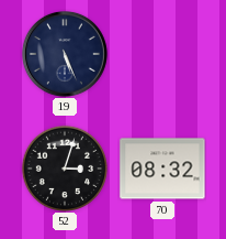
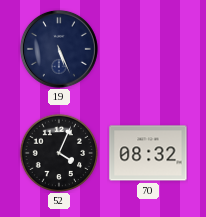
52: 3:03 -> 4:04 (58, 152)
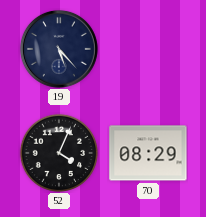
19: 5:26 -> 5:23 (59, 49)
70: 08:32 -> 08:29 (148, 153)
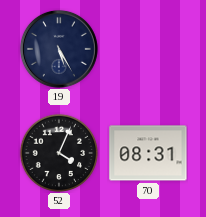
19: 5:23 -> 5:25 (59, 49)
70: 08:29 -> 08:31 (148, 153)
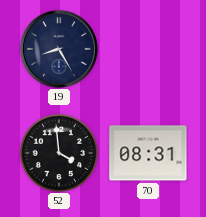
19: 5:25 -> 8:25 (59, 49)
52: 4:04 -> 3:59 (58, 152)
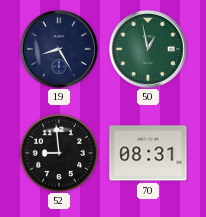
50: none -> 12:58 (148, 49)
52: 3:59 -> 8:59 (58, 152)
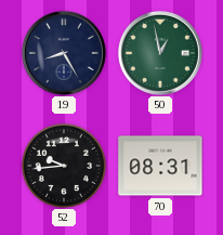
52: 8:59 -> 9:44 (63, 165)
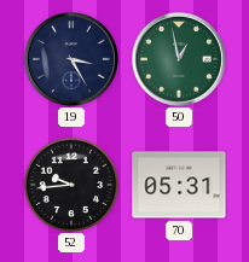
19: 8:25 -> 3:25 (71, 59)
70: 08:31 -> 05:31 (179, 185)
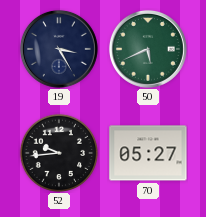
50: 12:58 -> 5:41 (148, 49)
70: 05:31 -> 05:27 (148, 153)
